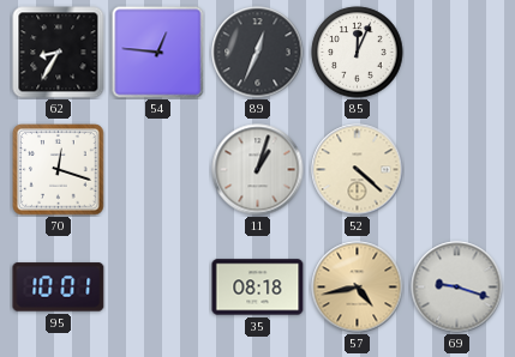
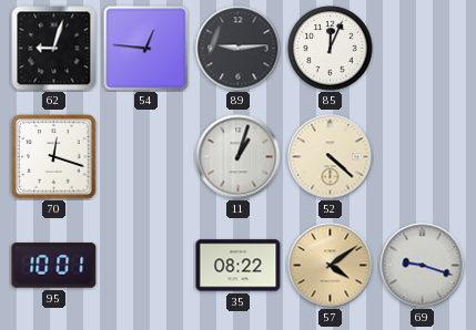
62: 8:35 -> 9:03 (54, 49)
89: 12:34 -> 9:14 (239, 49)
35: 08:18 -> 08:22 (239, 266)
57: 4:43 -> 4:09 (331, 266)
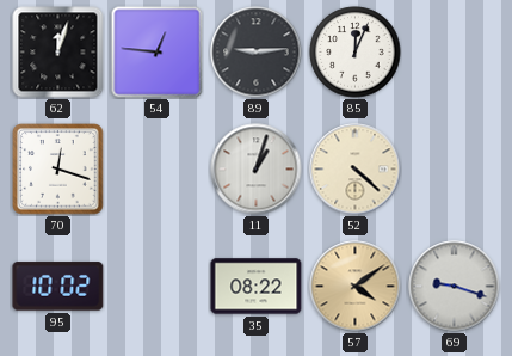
62: 9:03 -> 12:03 (58, 53)
95: 10:01 -> 10:02 (58, 287)
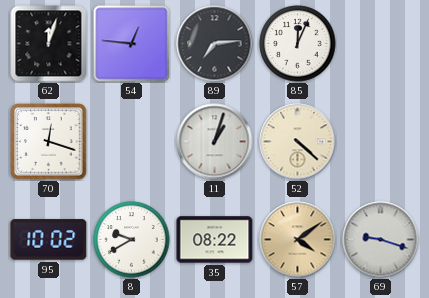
89: 9:14 -> 7:14 (215, 44)
8: none -> 9:40 (132, 240)
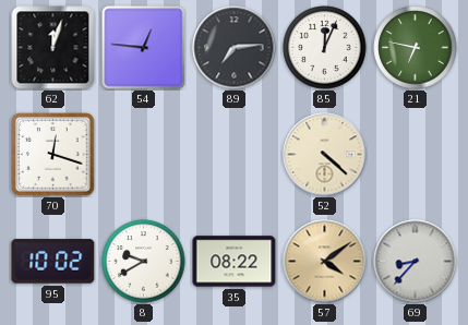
21: none -> 6:47 (416, 48)
11: 1:03 -> none (215, 142)
69: 9:18 -> 8:37 (416, 262)
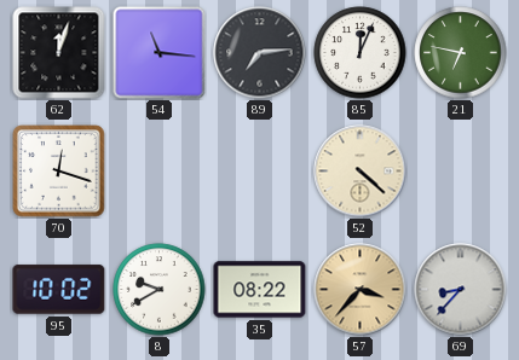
54: 12:46 -> 11:16 (160, 53)
57: 4:09 -> 3:37 (361, 290)
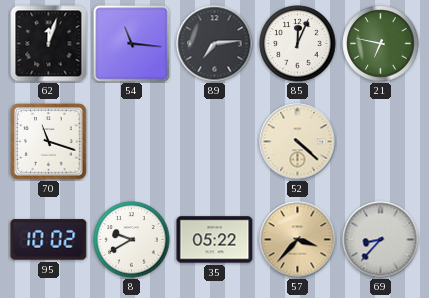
70: 12:18 -> 11:18 (49, 142)
35: 08:22 -> 05:22 (215, 240)
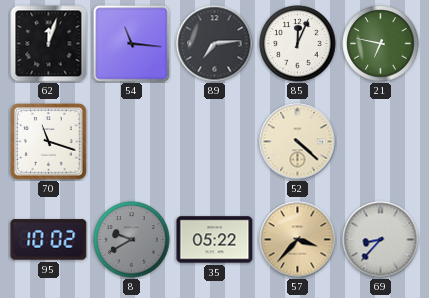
8 dial: white -> grey (132, 240)
